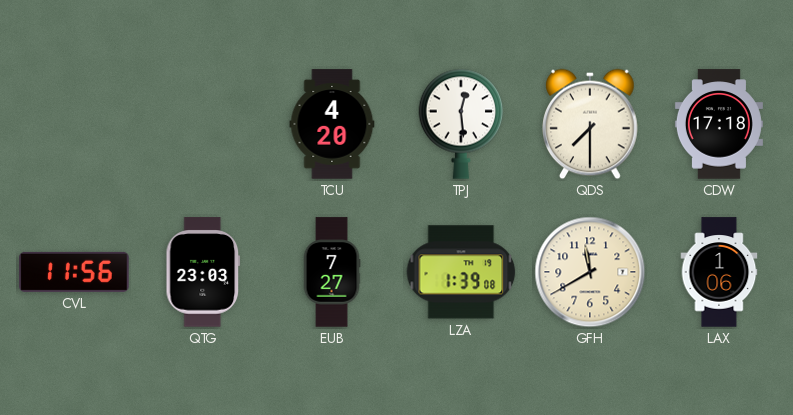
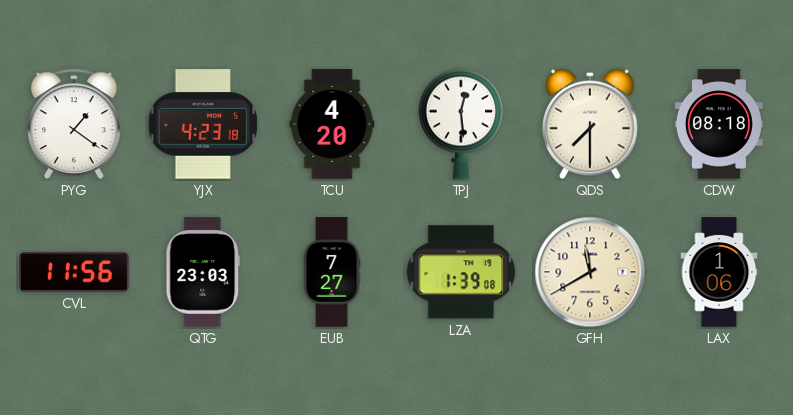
PYG: none -> 1:21 (75, 124)
YJX: none -> 4:23 (203, 124)
CDW: 17:18 -> 08:18 (719, 124)
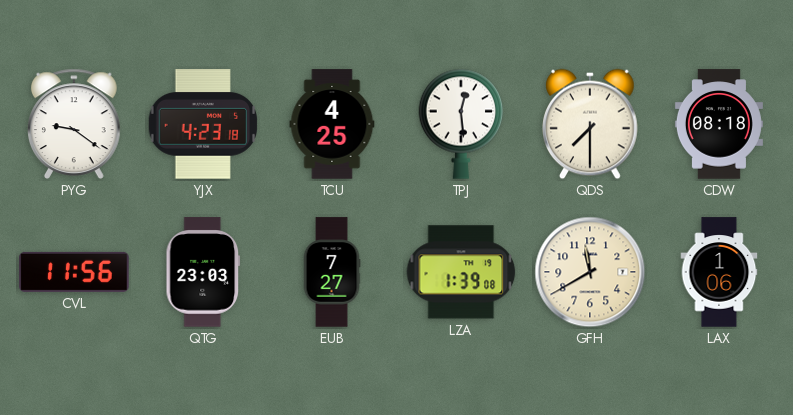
PYG: 1:21 -> 9:21 (75, 124)
TCU: 4:20 -> 4:25 (332, 124)
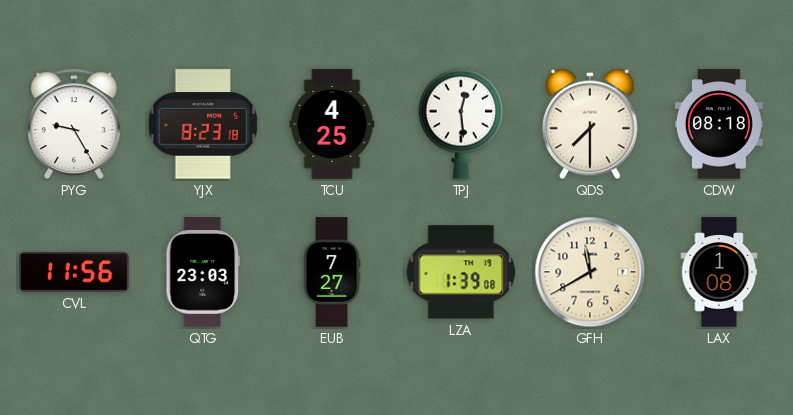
PYG: 9:21 -> 9:25 (75, 124)
YJX: 4:23 -> 8:23 (203, 124)
LAX: 1:06 -> 1:08 (719, 272)
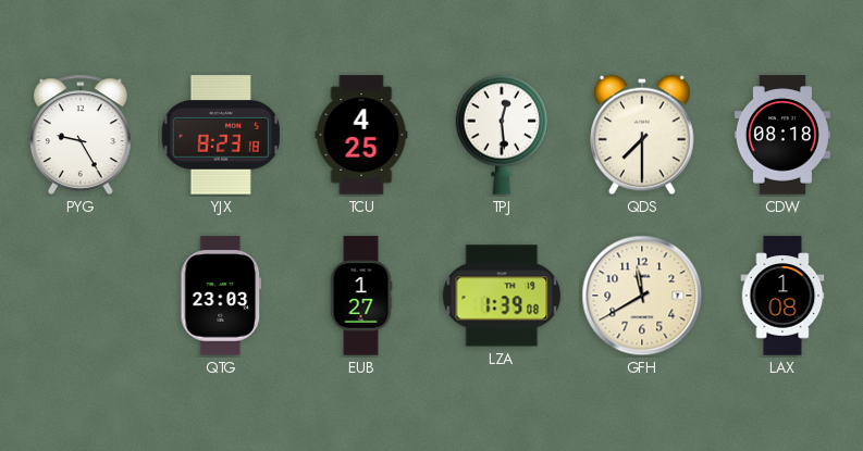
CVL: 11:56 -> none (74, 272)
EUB: 7:27 -> 1:27 (361, 296)
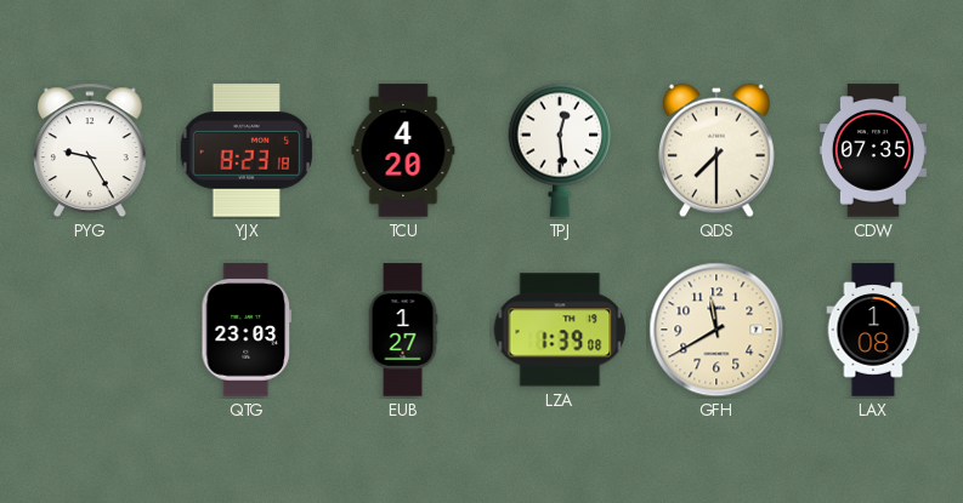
TCU: 4:25 -> 4:20 (403, 150)
CDW: 08:18 -> 07:35 (873, 150)
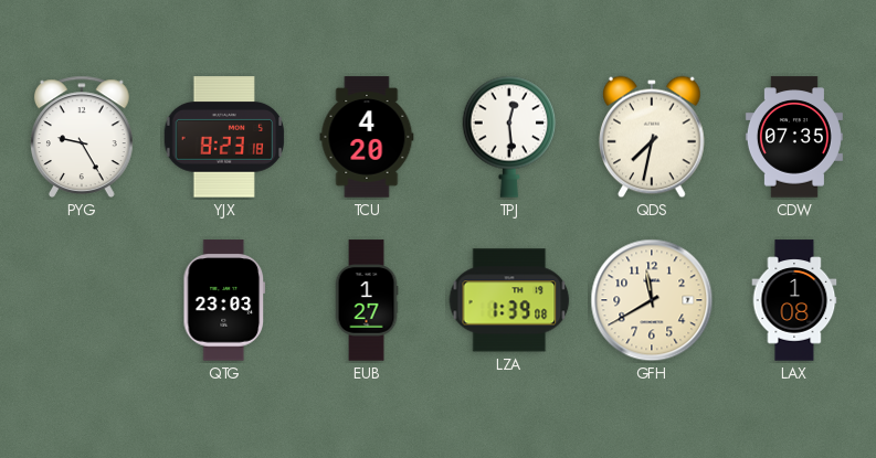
QDS: 7:30 -> 7:32 (653, 137)
